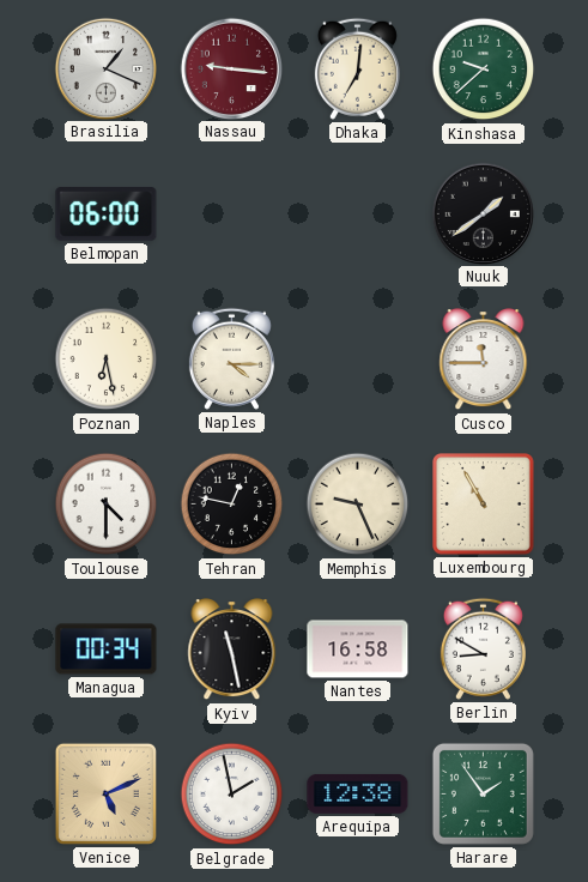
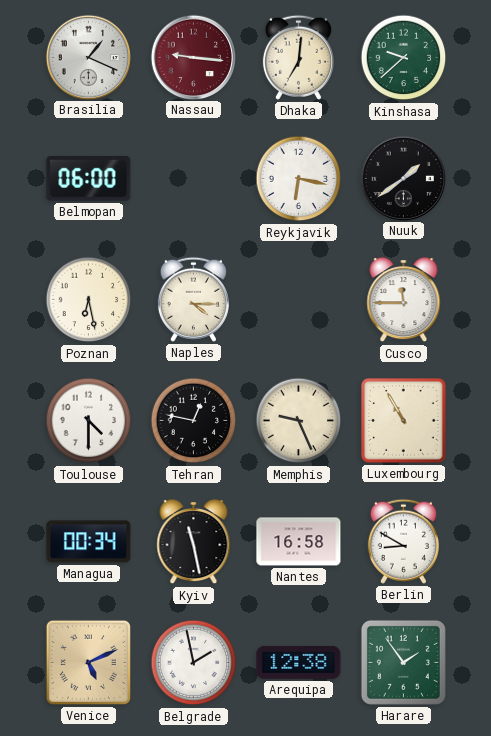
Reykjavik: none -> 6:17 (299, 179)
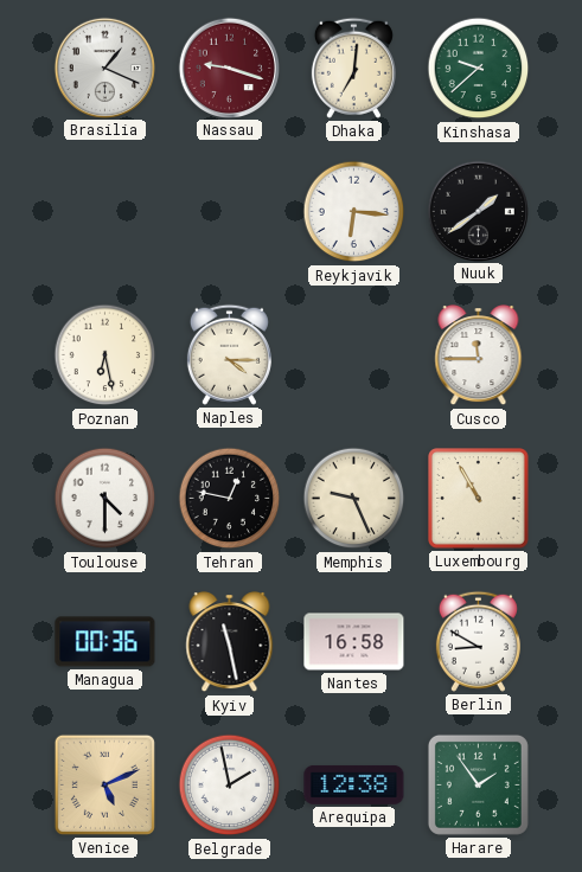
Nassau: 9:16 -> 9:18 (229, 68)
Belmopan: 06:00 -> none (89, 179)
Reykjavik: 6:17 -> 6:16 (354, 212)
Managua: 00:34 -> 00:36 (105, 642)
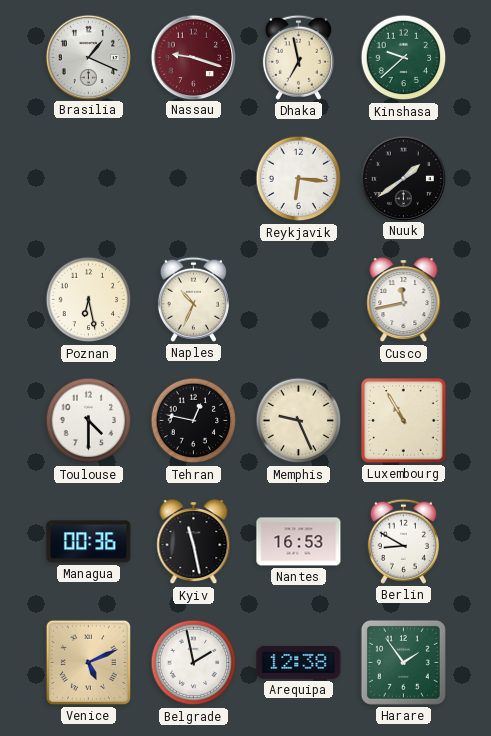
Dhaka: 7:01 -> 6:58 (298, 57)
Naples: 4:15 -> 10:34 (193, 299)
Cusco: 11:45 -> 11:43 (404, 300)
Nantes: 16:58 -> 16:53 (299, 542)
